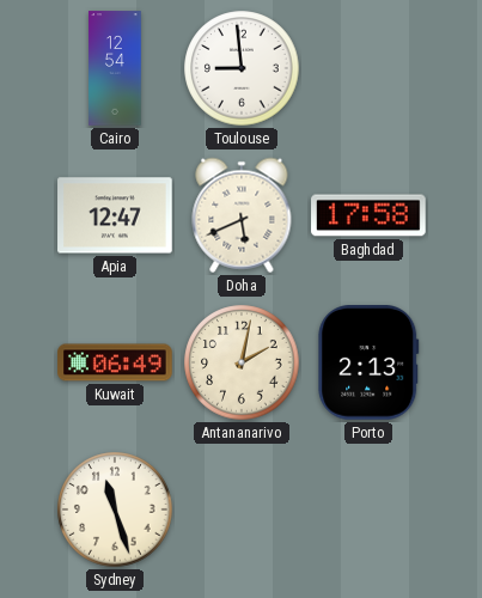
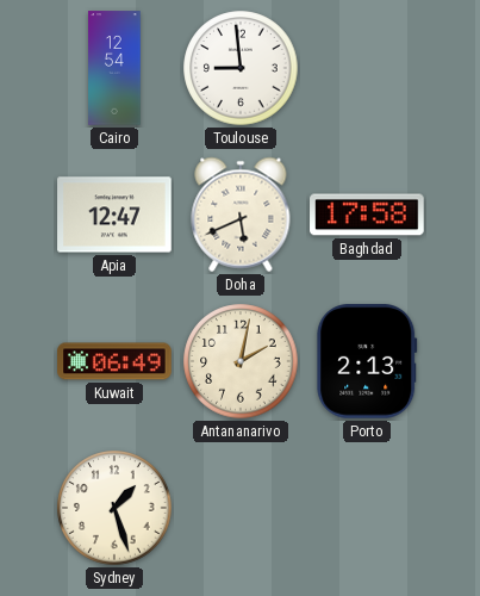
Sydney: 11:27 -> 1:27 (114, 508)
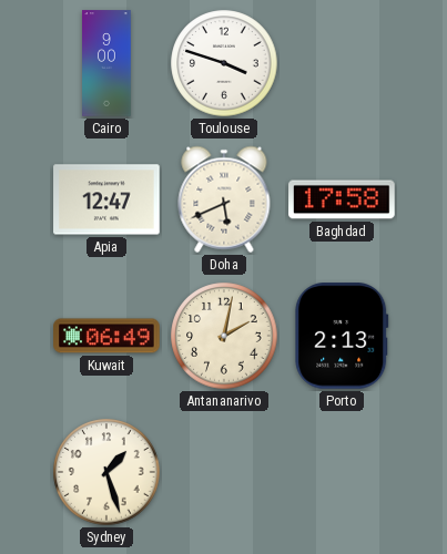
Cairo: 12:54 -> 9:00 (106, 63)
Toulouse: 8:59 -> 3:48 (224, 63)
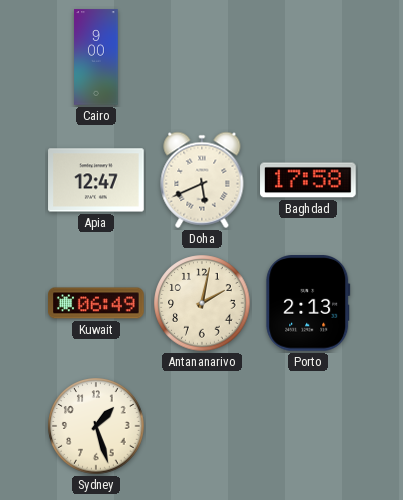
Toulouse: 3:48 -> none (224, 63)
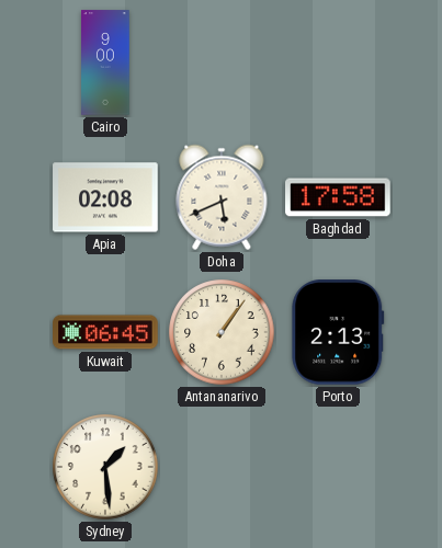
Apia: 12:47 -> 02:08 (105, 197)
Kuwait: 06:49 -> 06:45 (105, 332)
Antananarivo: 2:02 -> 1:06 (222, 332)
Sydney: 1:27 -> 1:29 (105, 467)
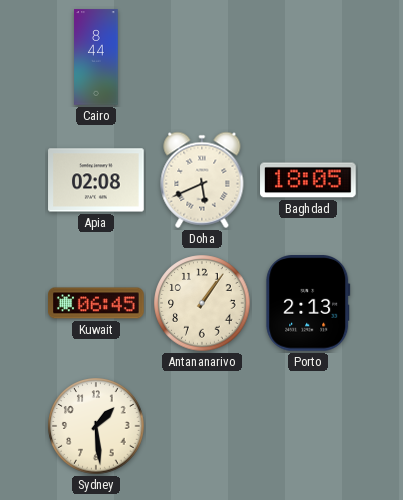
Cairo: 9:00 -> 8:44 (96, 57)
Baghdad: 17:58 -> 18:05 (308, 180)
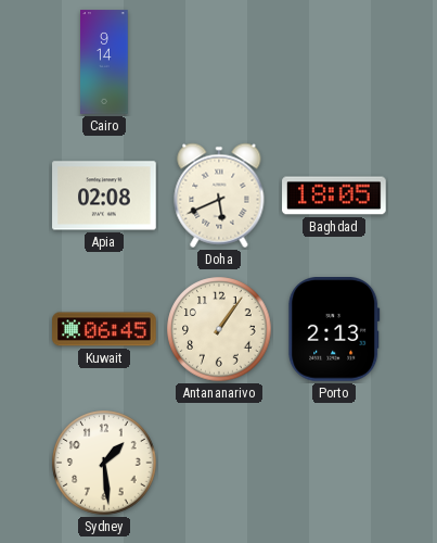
Cairo: 8:44 -> 9:14 (104, 62)
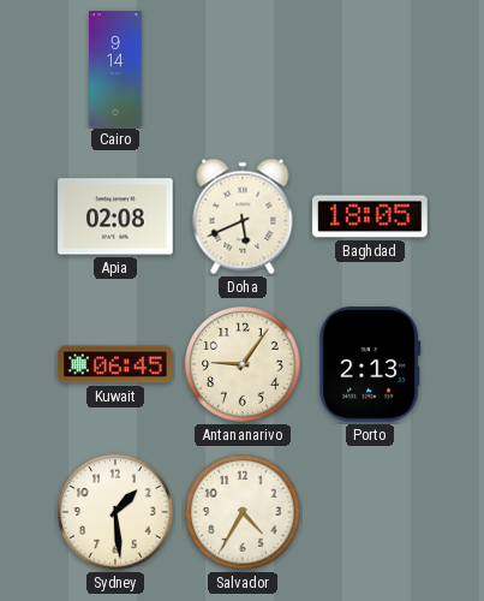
Antananarivo: 1:06 -> 9:06 (243, 364)
Salvador: none -> 4:35 (243, 512)
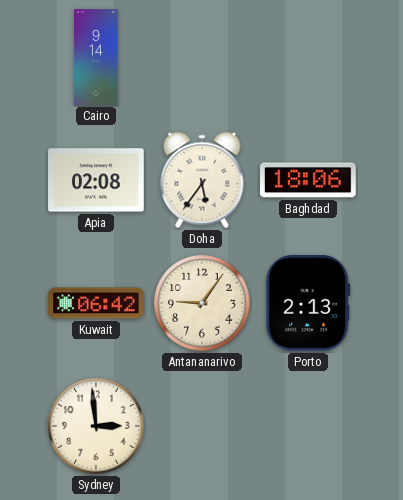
Doha: 5:41 -> 5:36 (202, 180)
Baghdad: 18:05 -> 18:06 (308, 180)
Kuwait: 06:45 -> 06:42 (96, 303)
Sydney: 1:29 -> 2:59 (96, 426)
Salvador: 4:35 -> none (243, 512)
